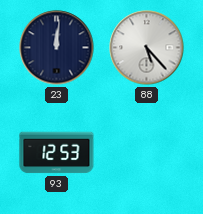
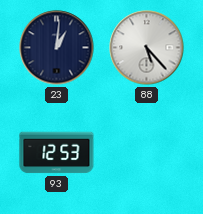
23: 12:01 -> 1:01 (57, 48)
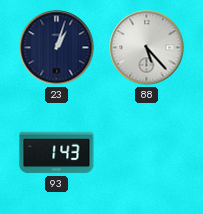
23: 1:01 -> 1:03 (57, 48)
93: 12:53 -> 1:43 (57, 153)
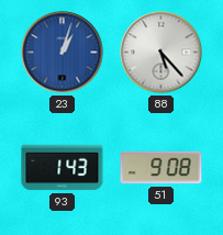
23 dial: navy -> blue (63, 53)
51: none -> 9:08 (161, 168)
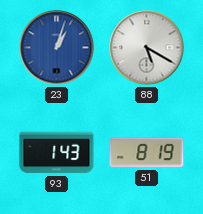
88: 5:23 -> 5:20 (147, 48)
51: 9:08 -> 8:19 (147, 153)
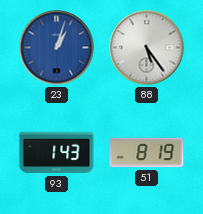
88: 5:20 -> 5:24 (147, 48)
